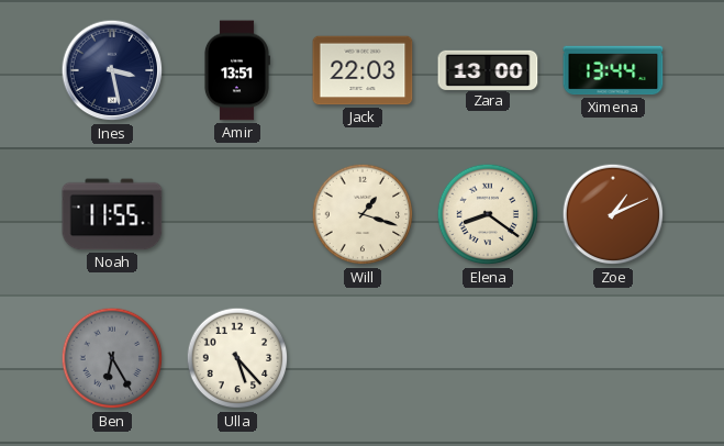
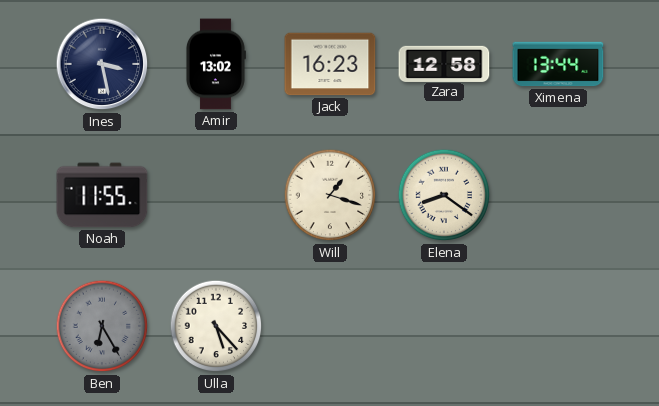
Amir: 13:51 -> 13:02 (215, 64)
Jack: 22:03 -> 16:23 (330, 64)
Zara: 13:00 -> 12:58 (444, 63)
Zoe: 1:11 -> none (613, 214)
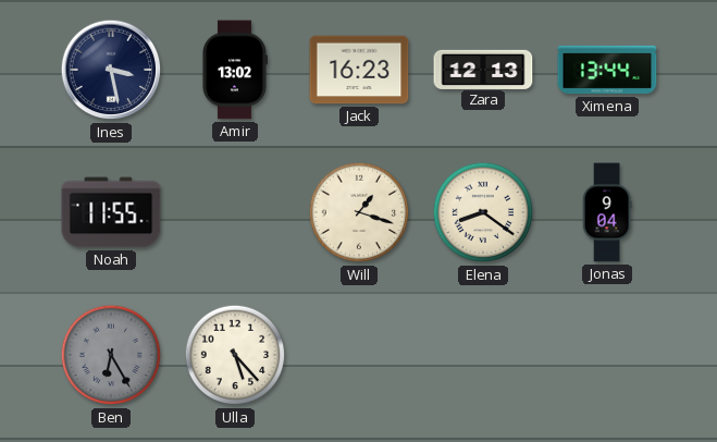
Zara: 12:58 -> 12:13 (483, 69)
Jonas: none -> 9:04 (607, 212)
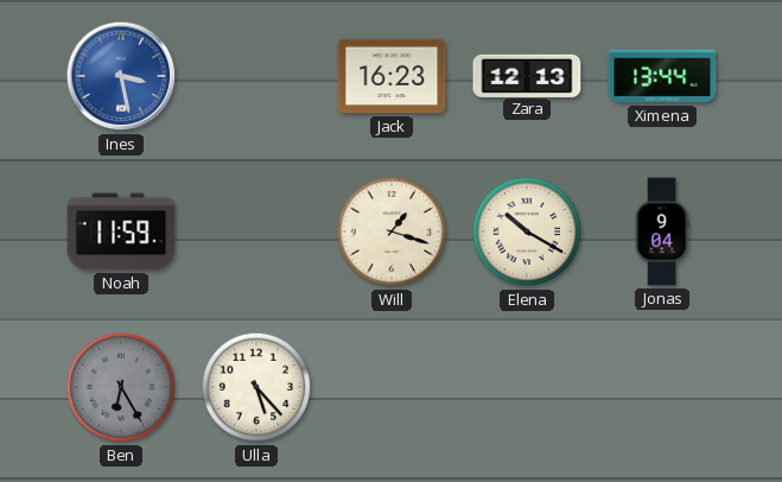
Ines dial: navy -> blue (121, 76)
Amir: 13:02 -> none (234, 70)
Noah: 11:55 -> 11:59 (121, 232)
Elena: 8:21 -> 10:20 (527, 232)
